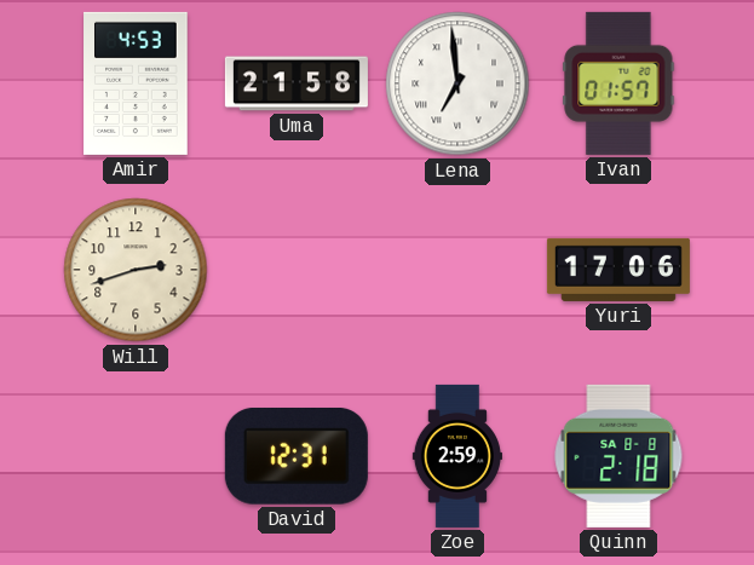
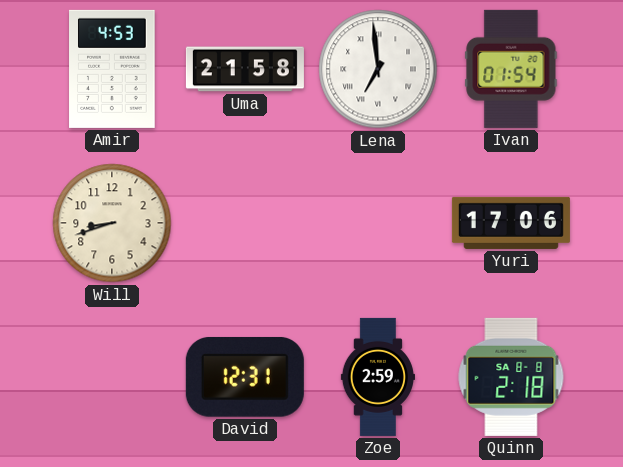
Ivan: 01:57 -> 01:54 (511, 69)
Will: 2:42 -> 8:42 (112, 223)
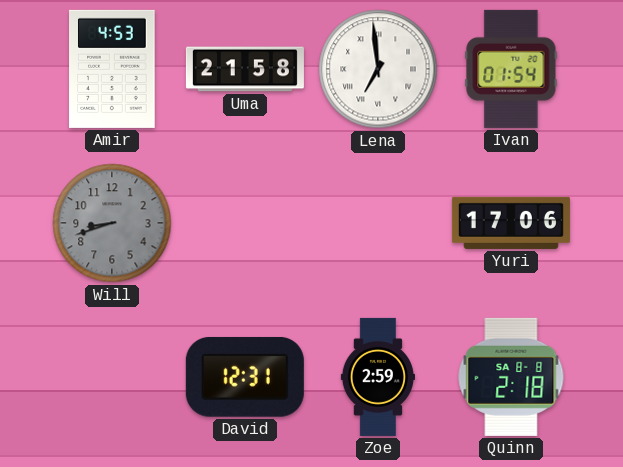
Will dial: cream -> grey (112, 223)
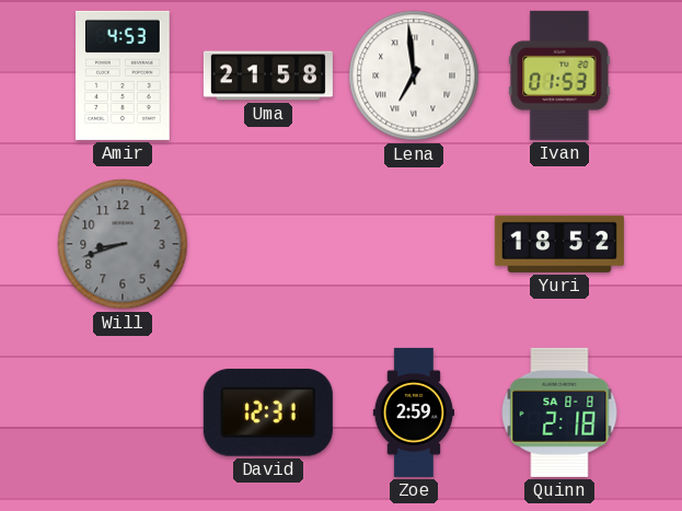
Ivan: 01:54 -> 01:53 (559, 76)
Yuri: 17:06 -> 18:52 (559, 244)
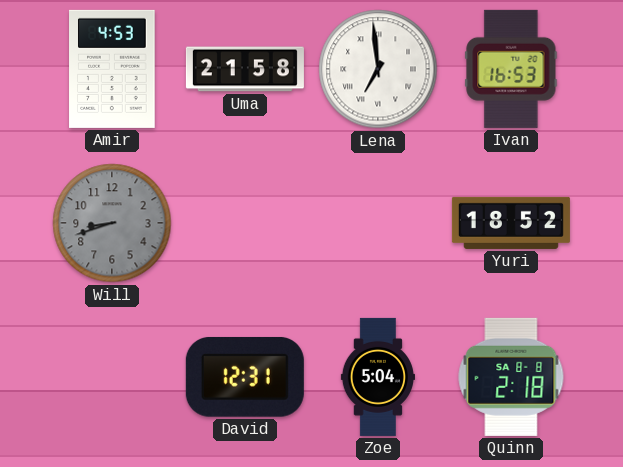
Ivan: 01:53 -> 16:53 (511, 69)
Zoe: 2:59 -> 5:04 (377, 377)
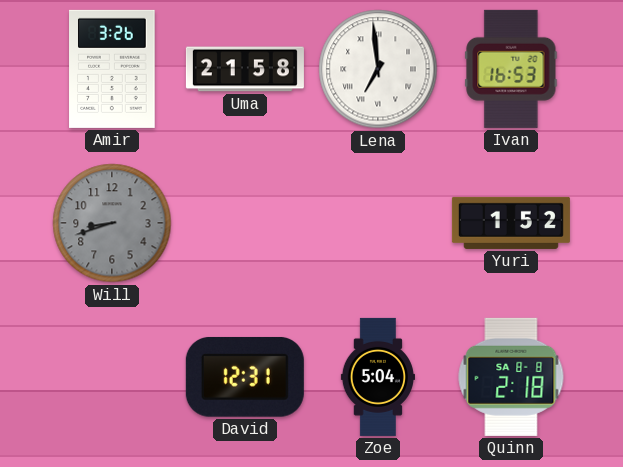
Amir: 4:53 -> 3:26 (112, 69)
Yuri: 18:52 -> 1:52 (511, 223)
